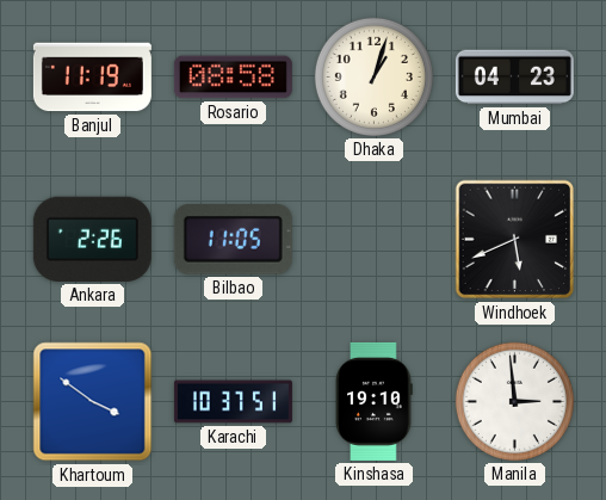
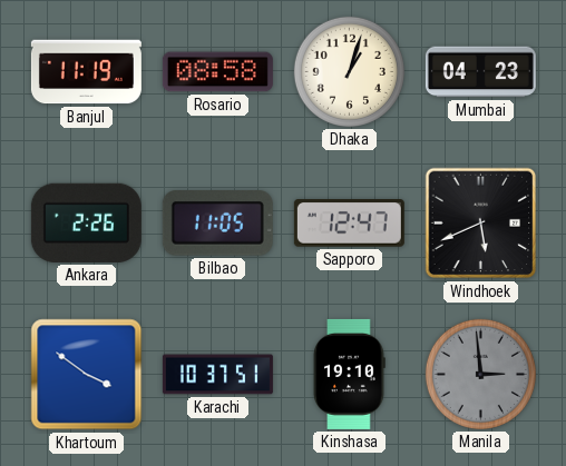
Sapporo: none -> 12:47 (349, 224)
Manila dial: white -> grey (480, 374)
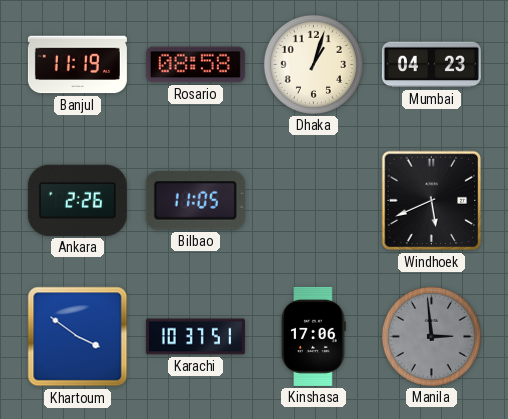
Sapporo: 12:47 -> none (349, 224)
Kinshasa: 19:10 -> 17:06 (313, 336)
